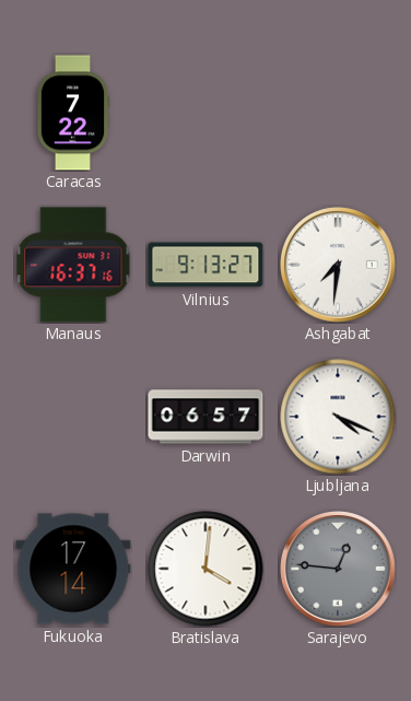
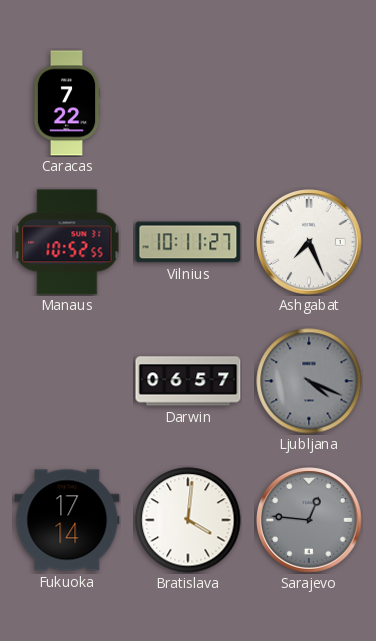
Manaus: 16:37 -> 10:52 (67, 242)
Vilnius: 9:13 -> 10:11 (188, 242)
Ashgabat: 7:31 -> 7:26 (310, 243)
Ljubljana dial: white -> grey (309, 381)
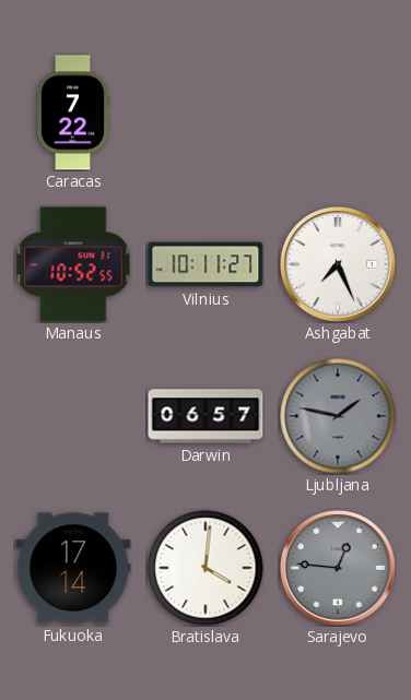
Ljubljana: 4:19 -> 1:47 (338, 416)
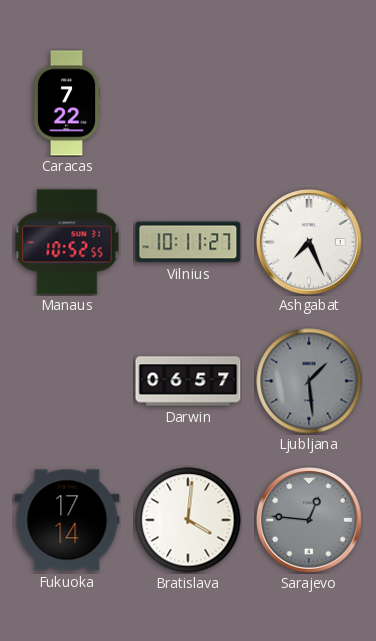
Ljubljana: 1:47 -> 1:29 (309, 381)
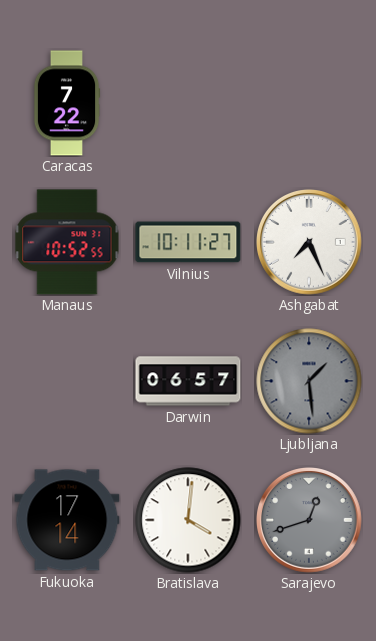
Sarajevo: 12:46 -> 12:42 (310, 521)
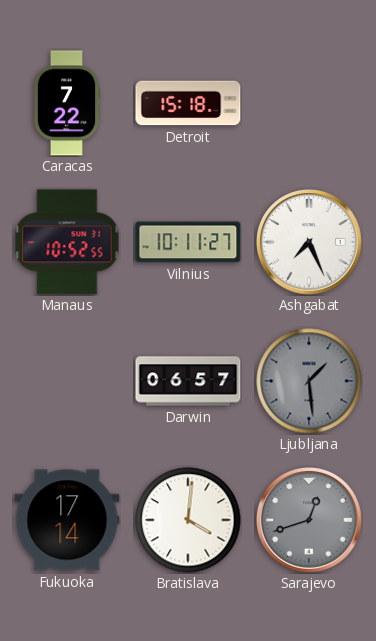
Detroit: none -> 15:18 (188, 103)
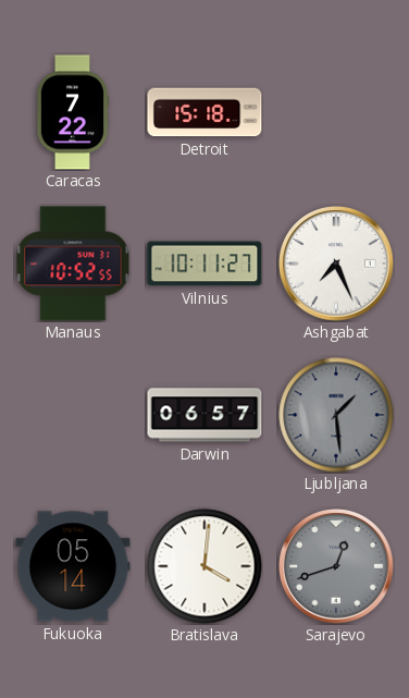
Fukuoka: 17:14 -> 05:14 (73, 566)
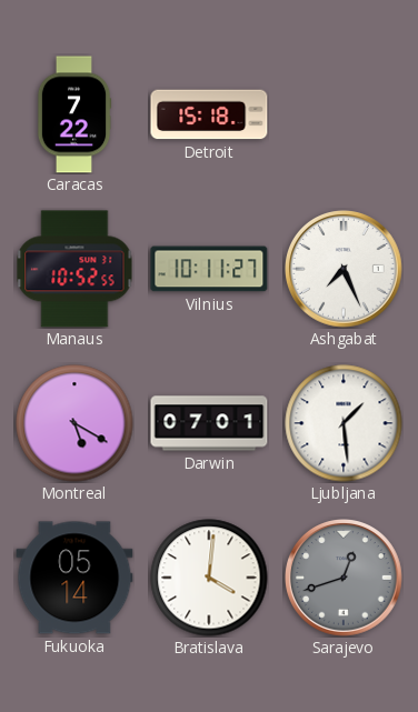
Montreal: none -> 5:20 (74, 423)
Darwin: 06:57 -> 07:01 (209, 423)
Ljubljana dial: grey -> white (344, 423)
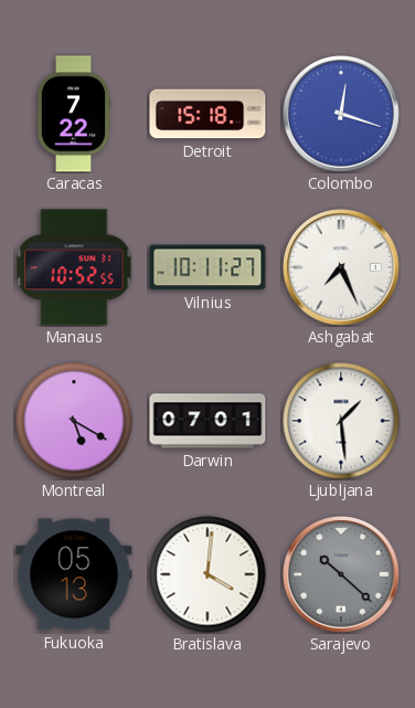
Colombo: none -> 12:18 (342, 115)
Fukuoka: 05:14 -> 05:13 (74, 574)
Sarajevo: 12:42 -> 10:22 (342, 575)
